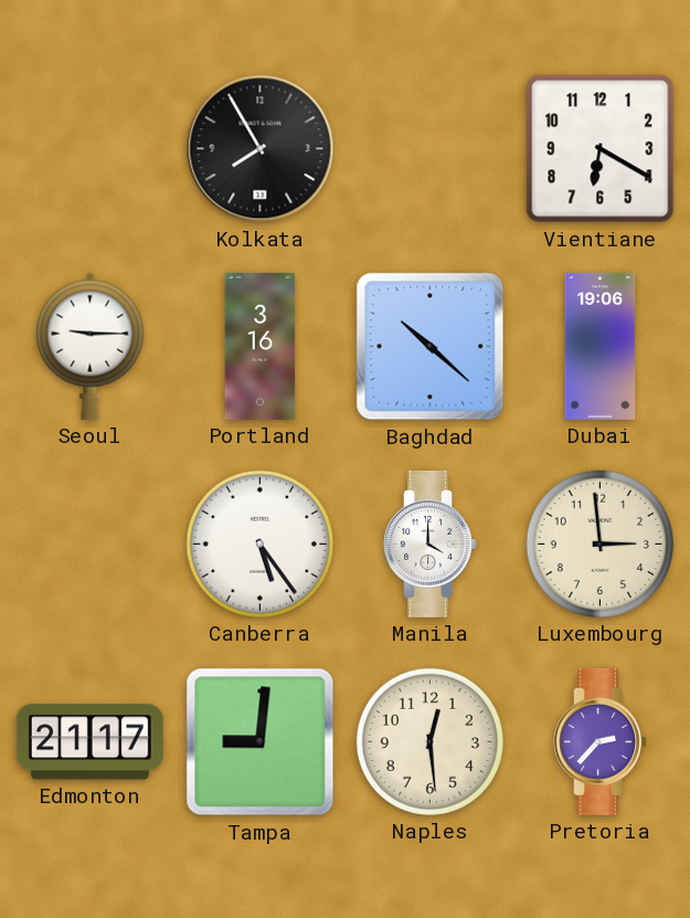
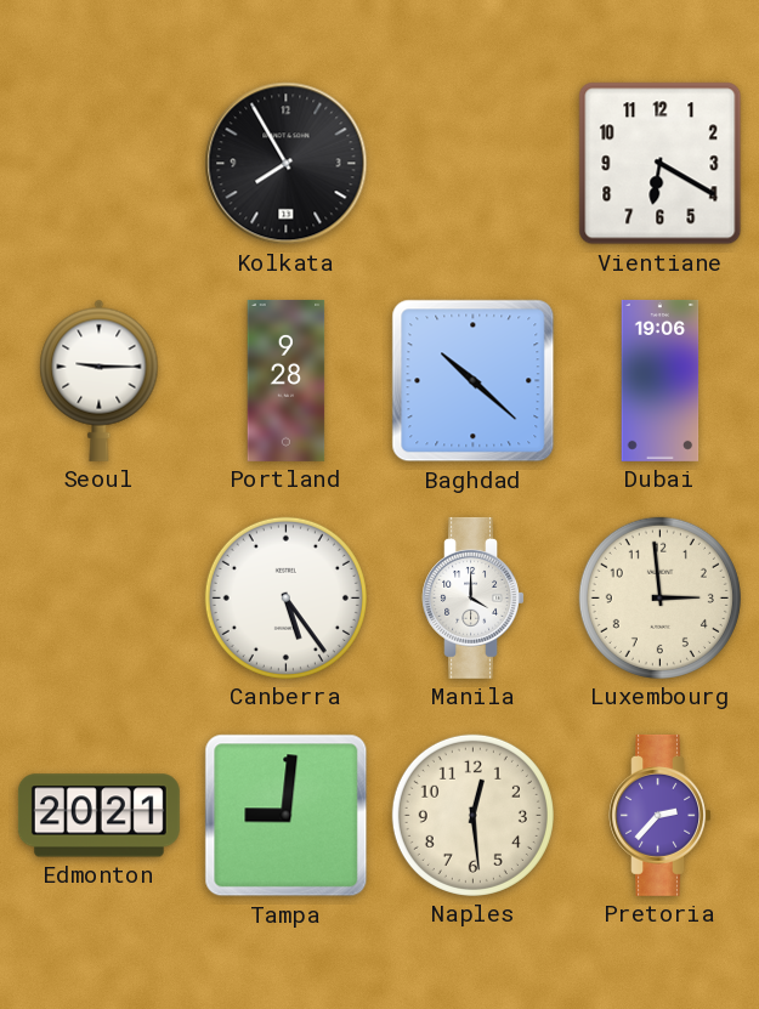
Portland: 3:16 -> 9:28 (287, 380)
Edmonton: 21:17 -> 20:21 (98, 816)
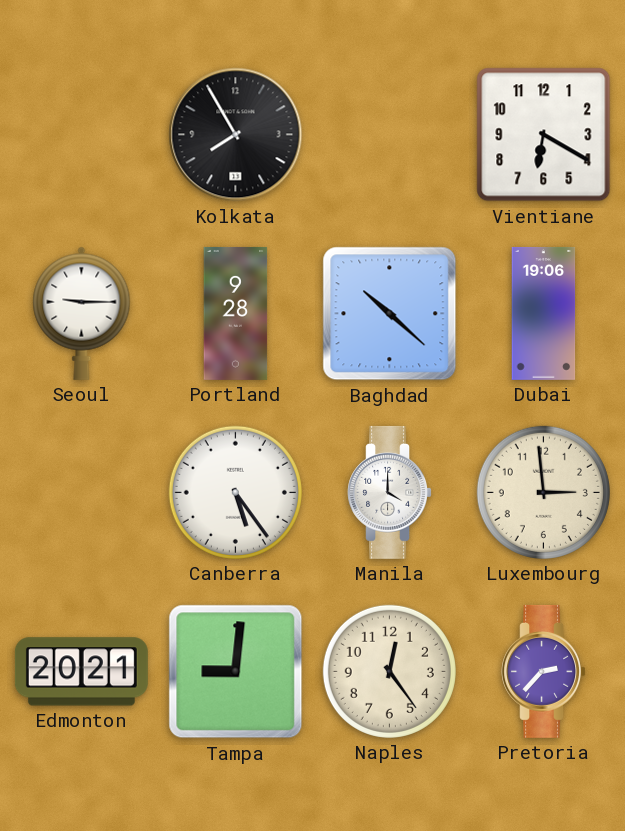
Naples: 12:29 -> 12:24 (389, 671)
